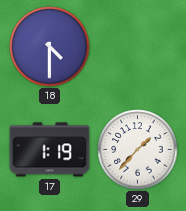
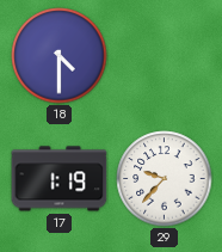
29: 1:37 -> 9:37 (165, 179)
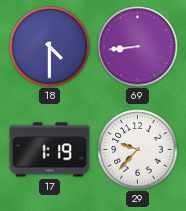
69: none -> 8:44 (138, 47)
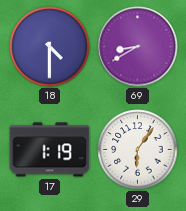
69: 8:44 -> 8:40 (138, 47)
29: 9:37 -> 6:06 (138, 150)
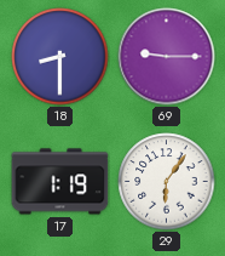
18: 4:30 -> 8:30 (60, 57)
69: 8:40 -> 9:15 (167, 57)
